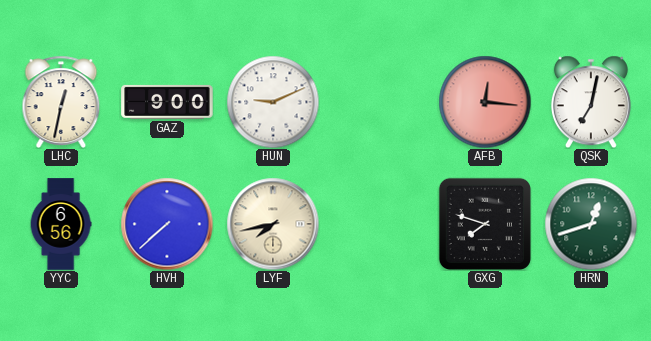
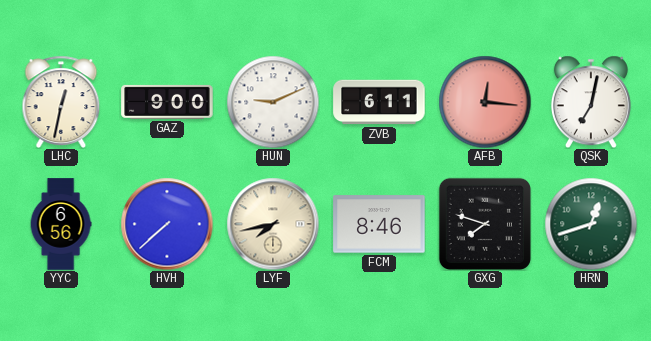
ZVB: none -> 6:11 (379, 102)
FCM: none -> 8:46 (379, 224)
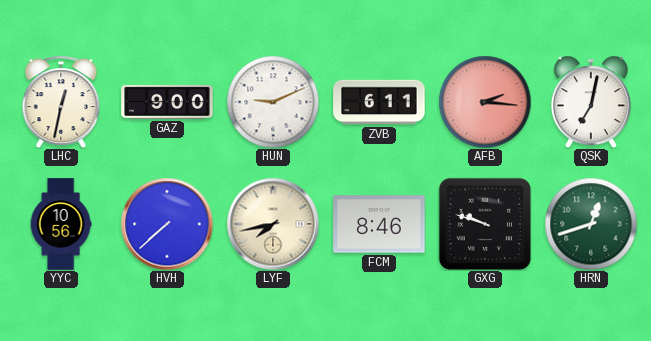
AFB: 12:16 -> 2:16 (485, 102)
YYC: 6:56 -> 10:56 (61, 224)
GXG: 7:48 -> 9:48 (484, 223)
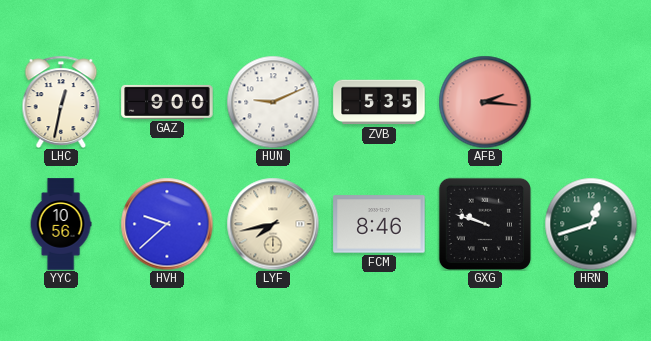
ZVB: 6:11 -> 5:35 (379, 102)
QSK: 7:02 -> none (591, 102)
HVH: 7:38 -> 9:38 (167, 224)
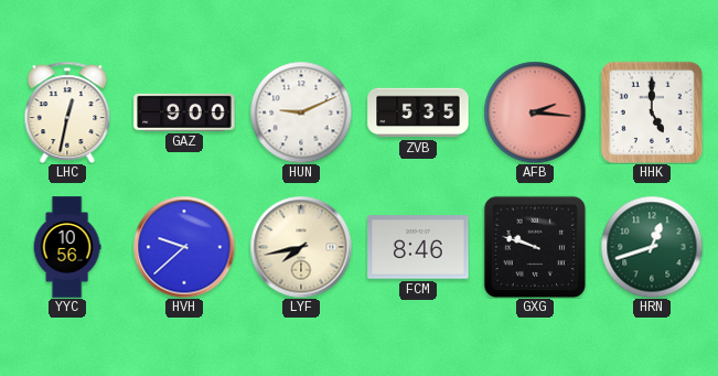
HHK: none -> 5:00 (651, 111)
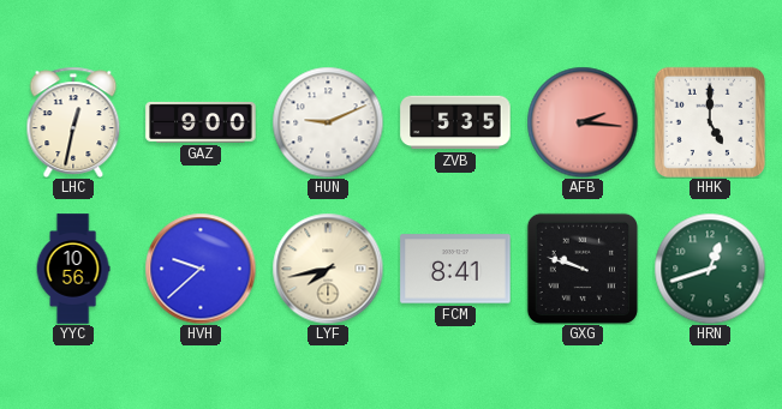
FCM: 8:46 -> 8:41 (455, 269)
